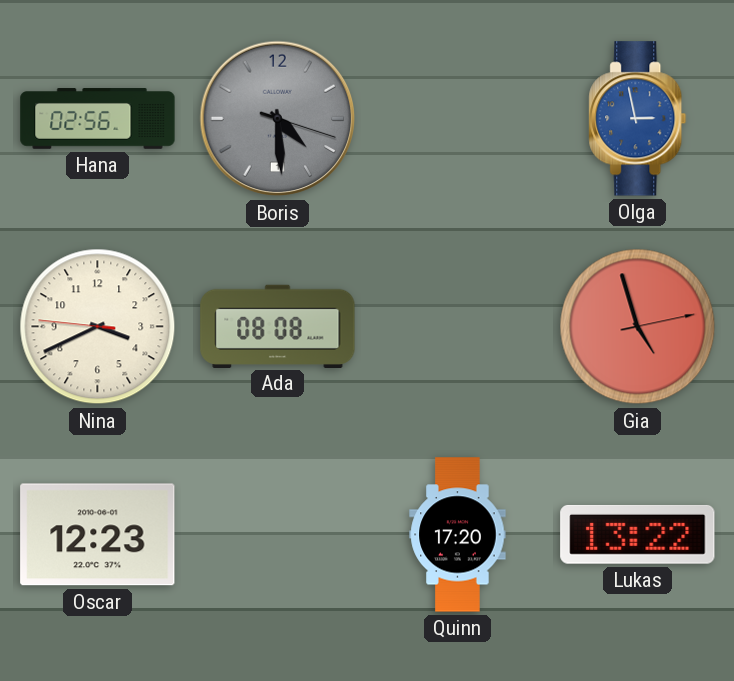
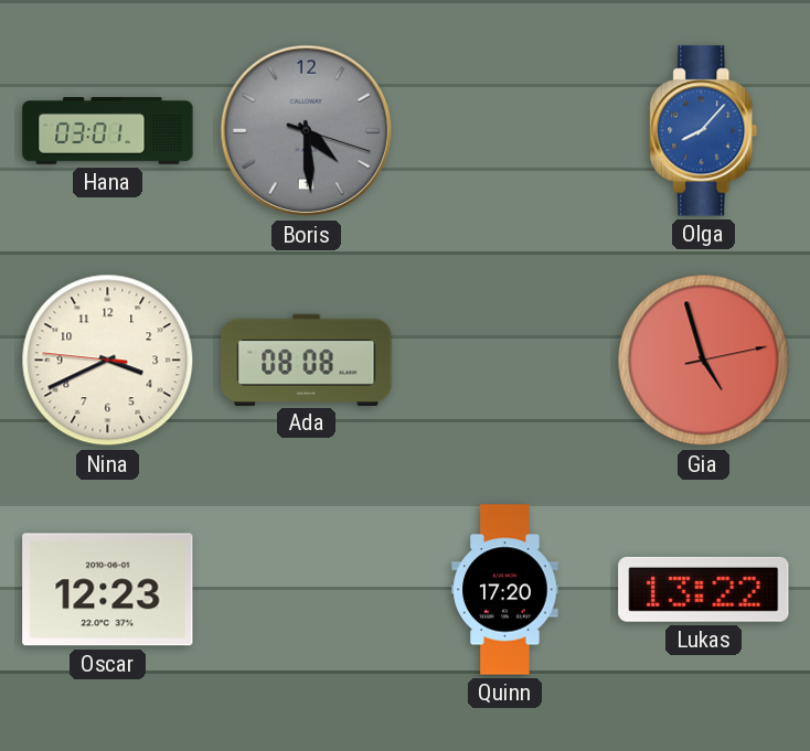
Hana: 02:56 -> 03:01 (108, 131)
Olga: 2:58 -> 8:07 (704, 131)
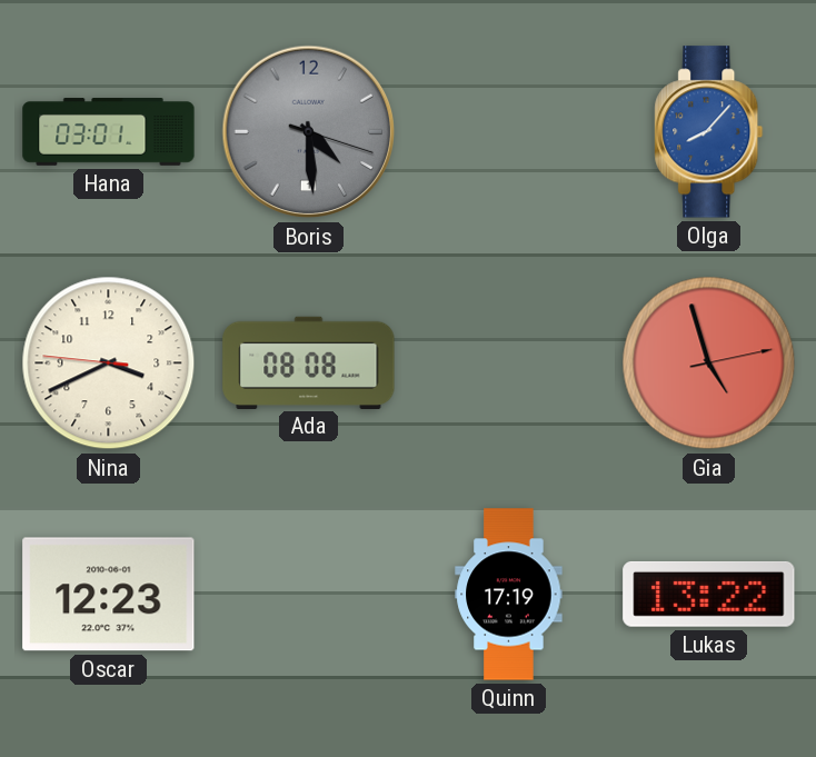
Quinn: 17:20 -> 17:19 (509, 595)
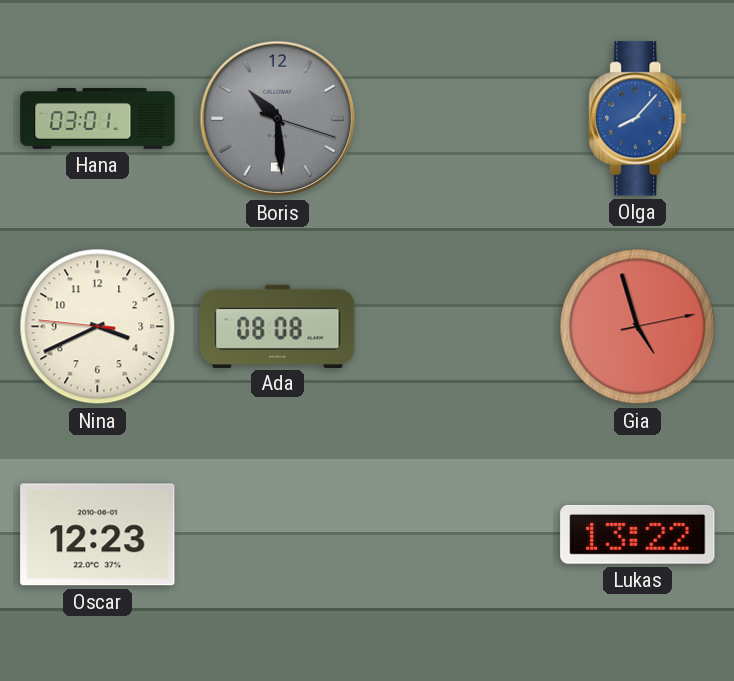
Boris: 4:29 -> 10:29 (278, 119)
Quinn: 17:19 -> none (509, 595)
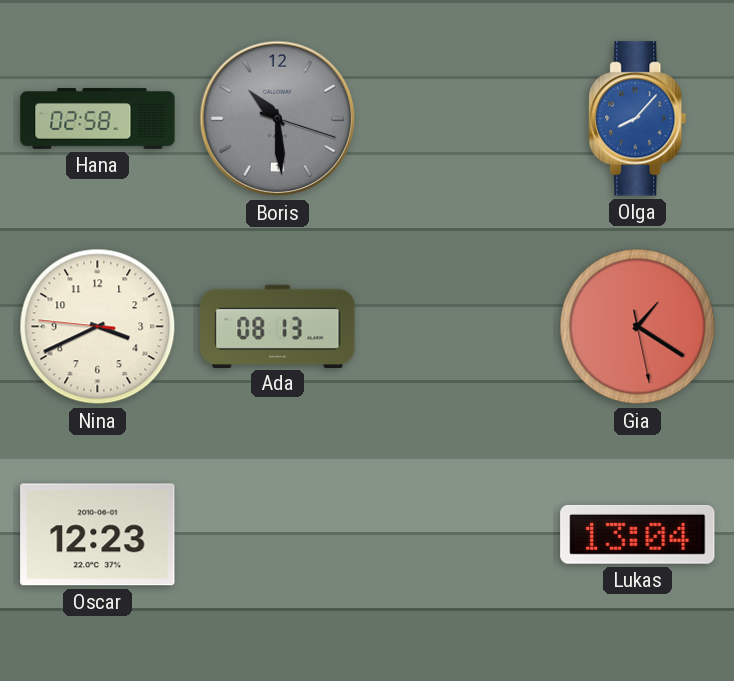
Hana: 03:01 -> 02:58 (98, 119)
Ada: 08:08 -> 08:13 (278, 326)
Gia: 4:57 -> 1:20 (638, 327)
Lukas: 13:22 -> 13:04 (638, 534)
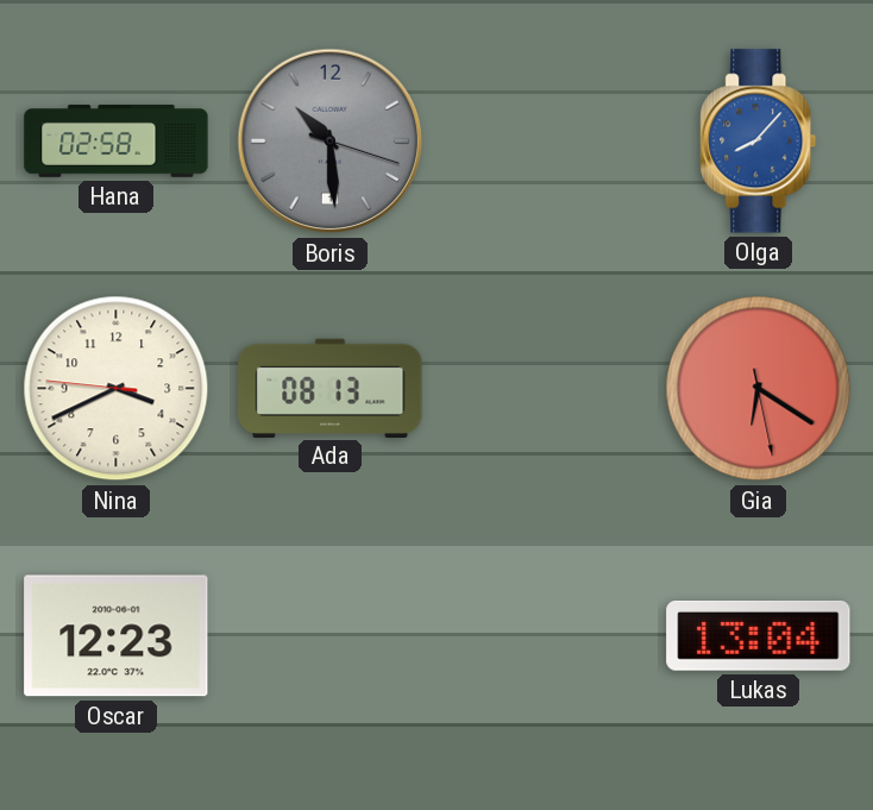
Gia: 1:20 -> 6:20 (759, 389)
